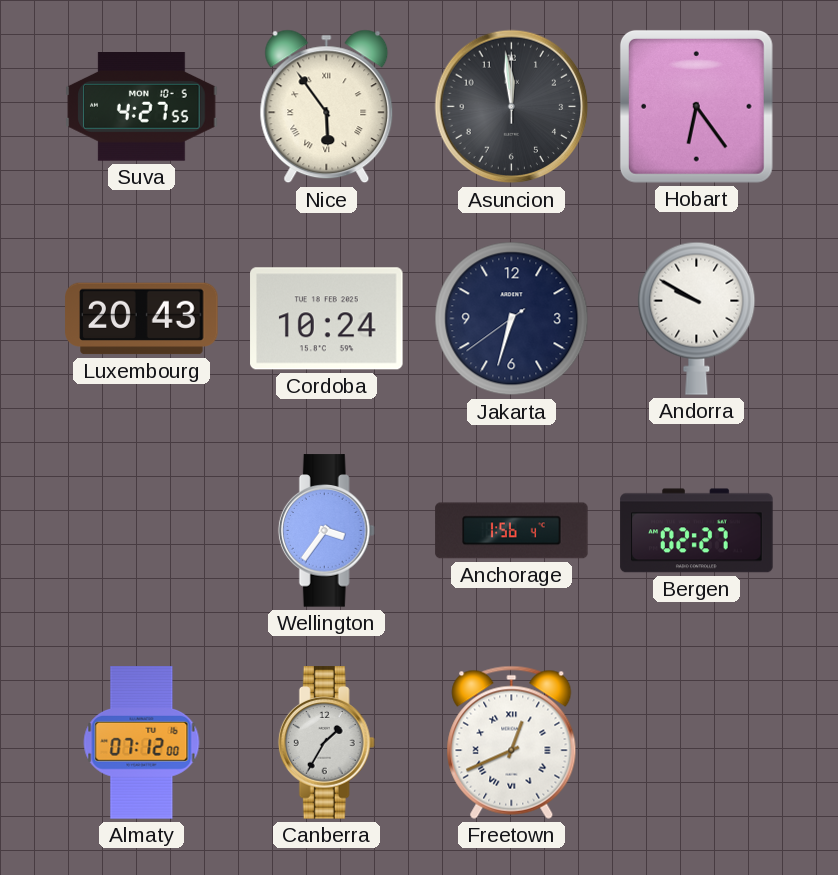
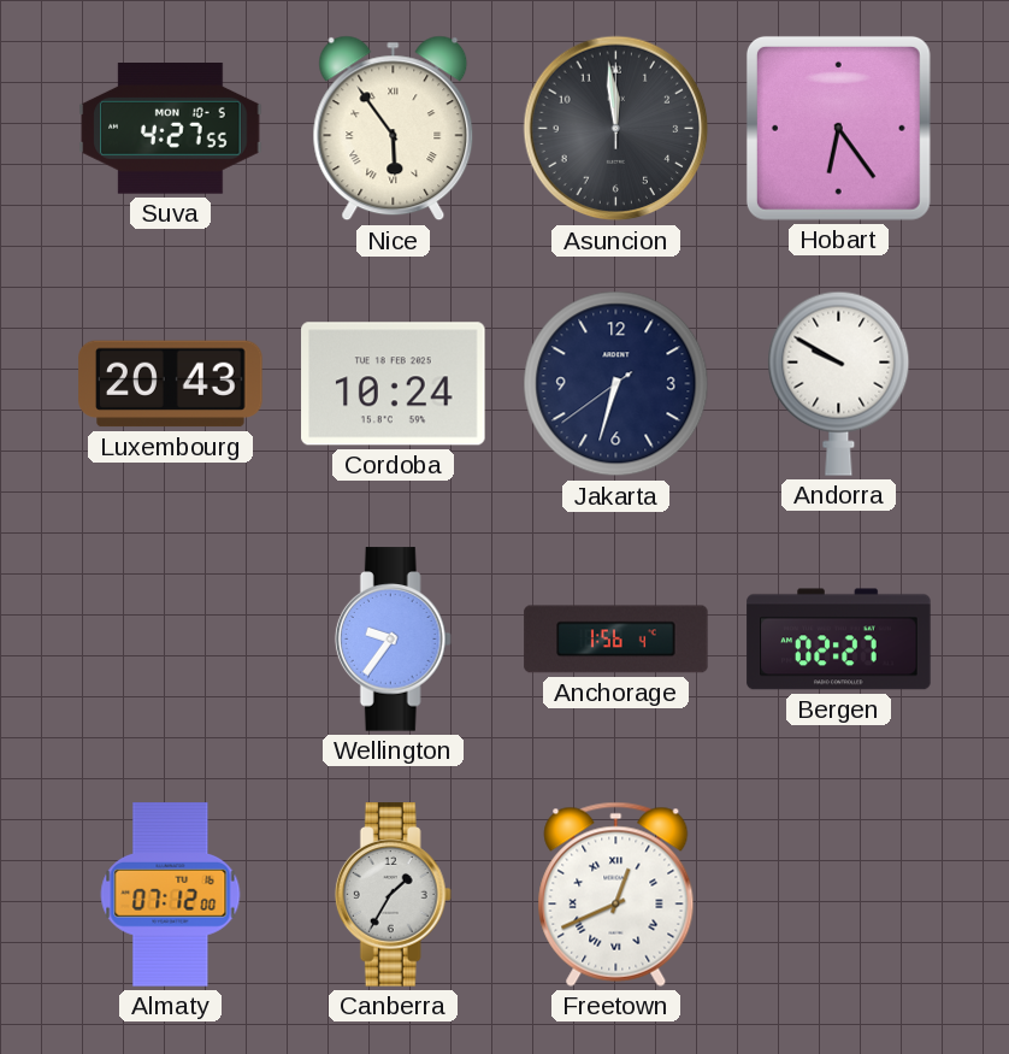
Wellington: 3:36 -> 9:36 (393, 640)
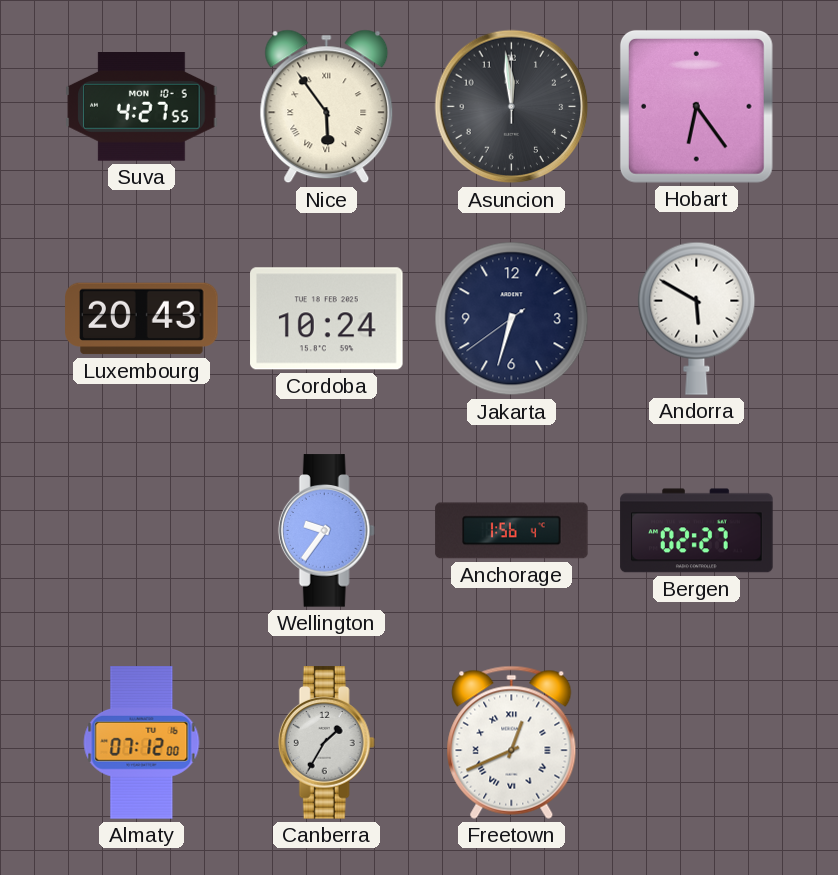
Andorra: 9:50 -> 5:50 (697, 318)
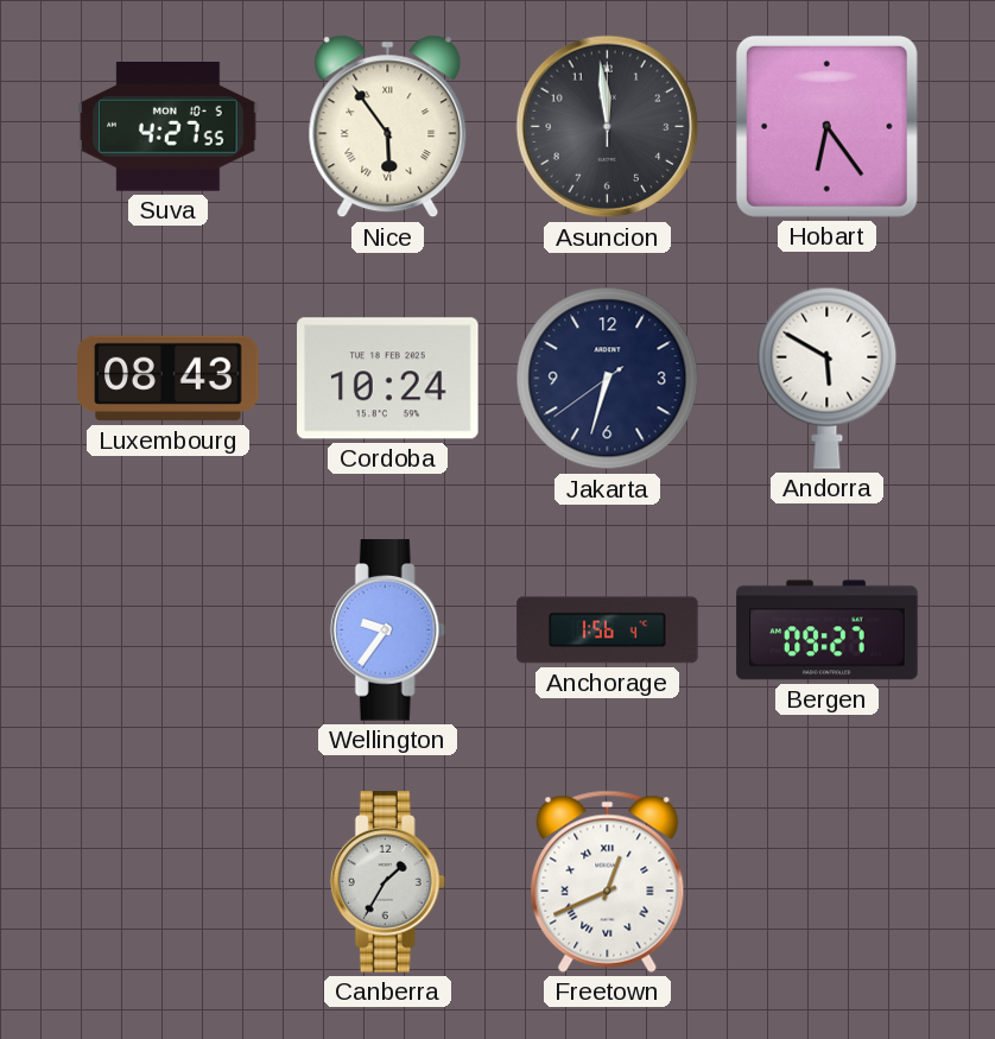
Luxembourg: 20:43 -> 08:43 (169, 379)
Bergen: 02:27 -> 09:27 (828, 631)
Almaty: 07:12 -> none (142, 743)
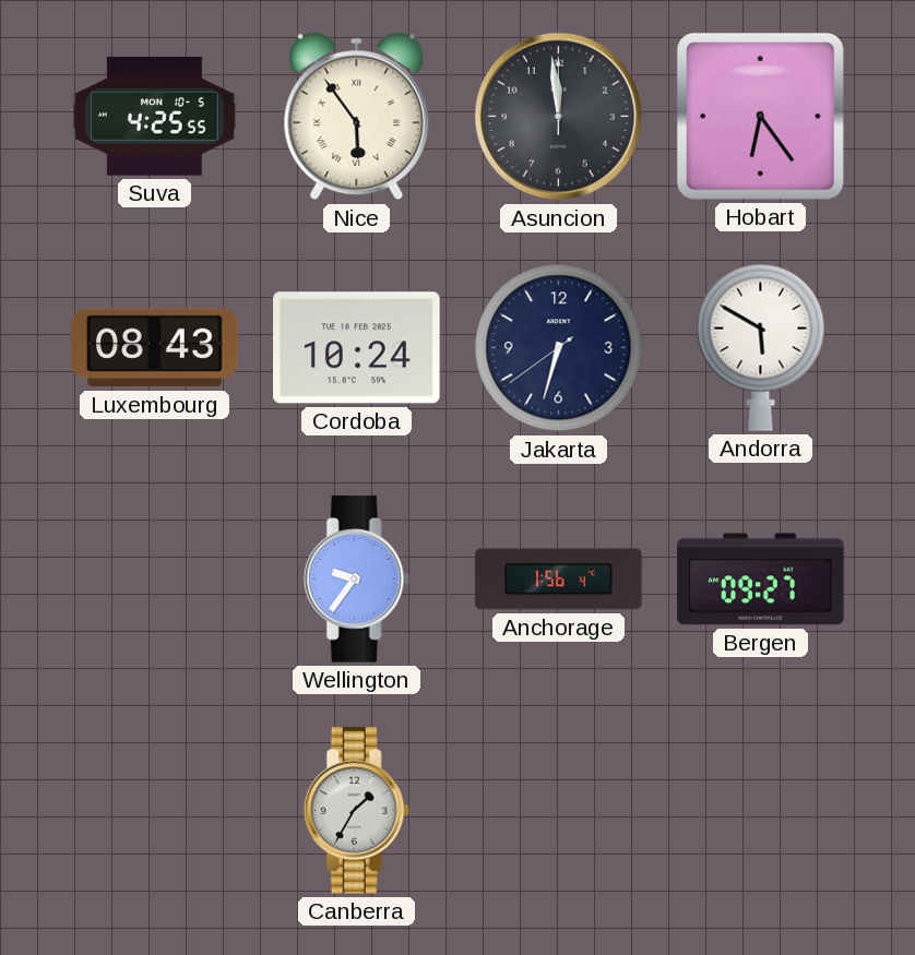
Suva: 4:27 -> 4:25 (155, 117)
Freetown: 12:41 -> none (608, 881)
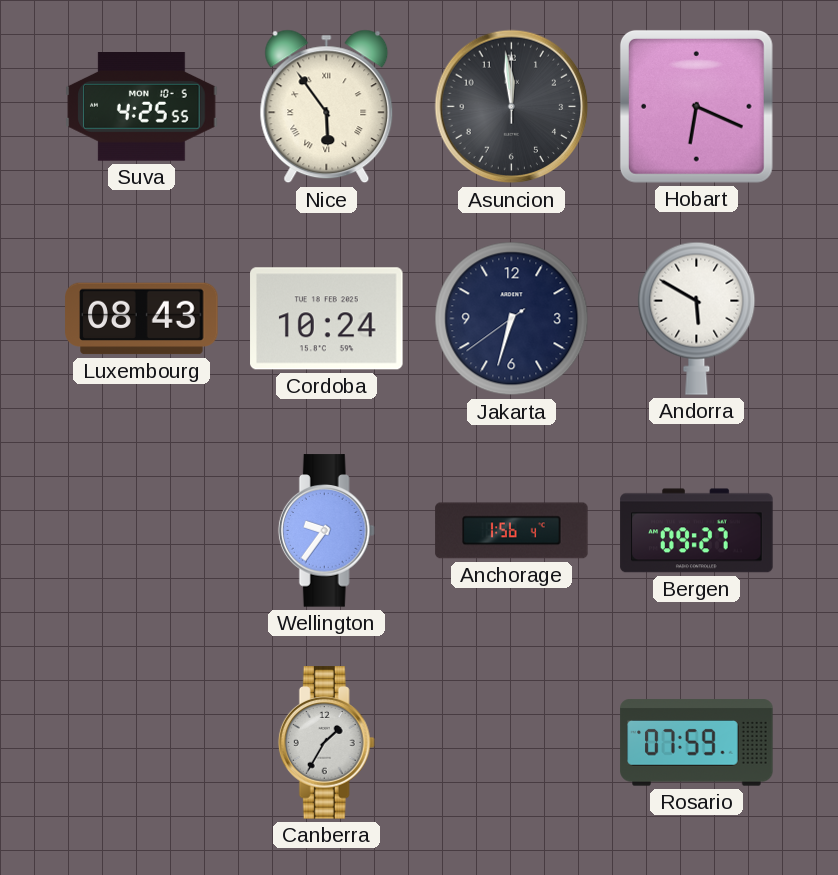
Hobart: 6:24 -> 6:19 (696, 106)
Rosario: none -> 07:59 (697, 743)
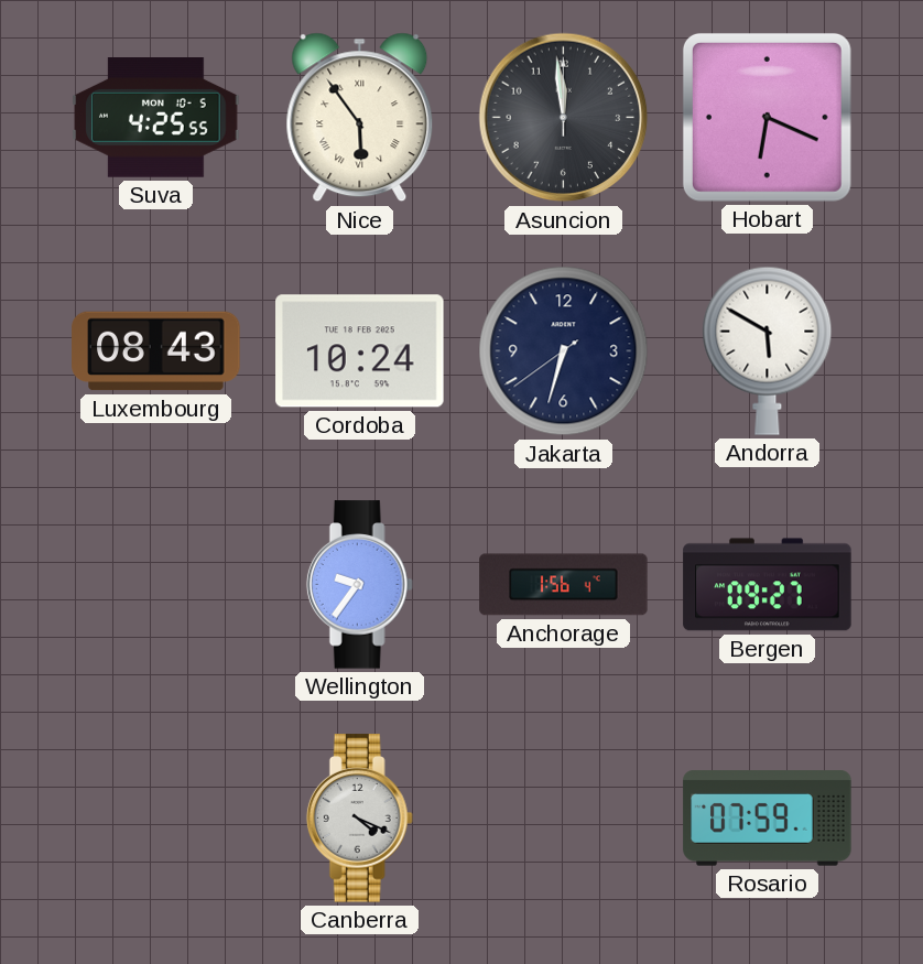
Canberra: 1:35 -> 4:19 (359, 819)
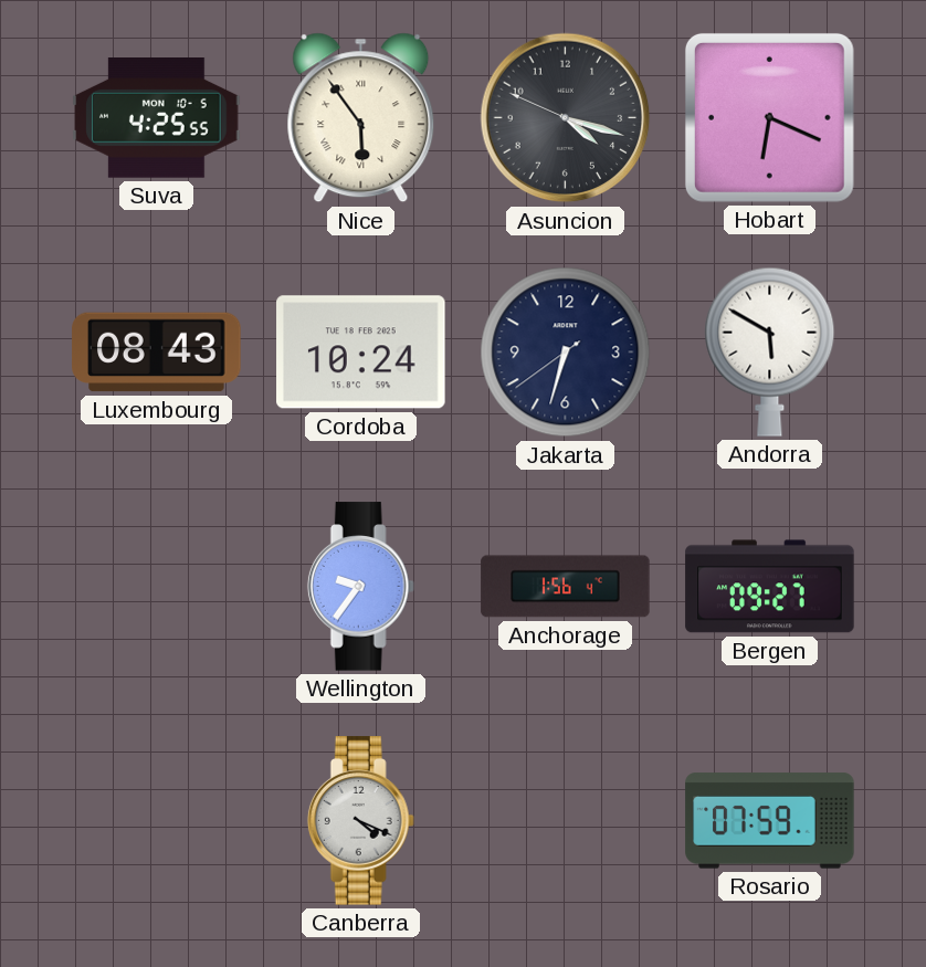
Asuncion: 11:59 -> 4:17 (566, 118)
